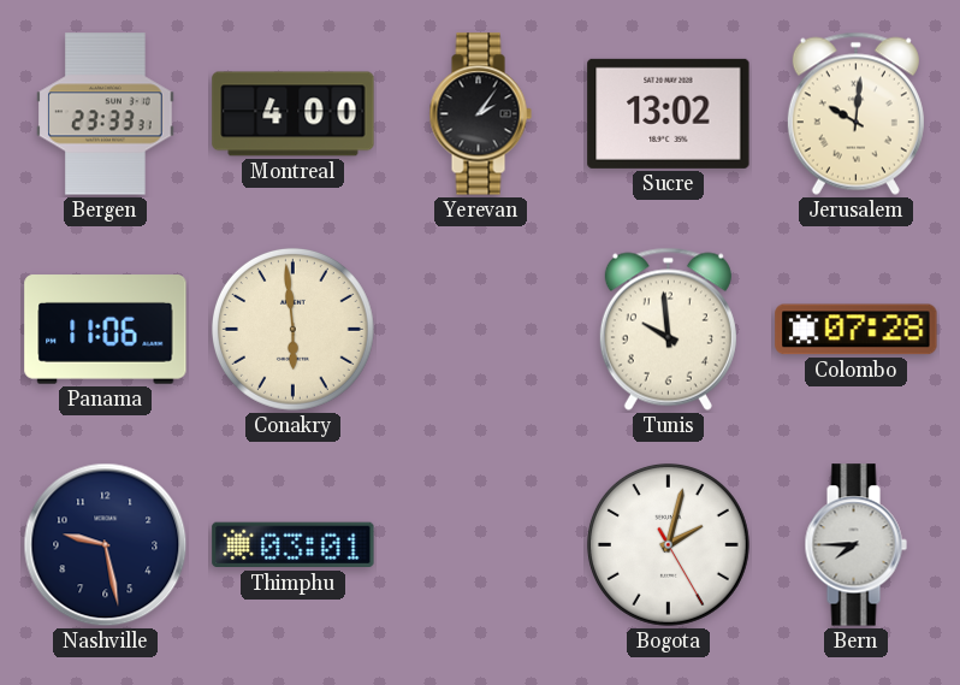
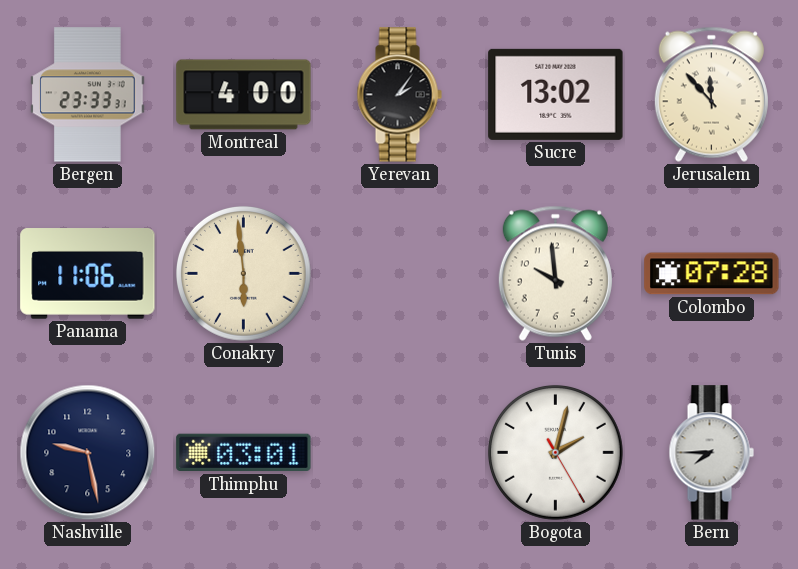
Jerusalem: 10:01 -> 11:53 (711, 94)
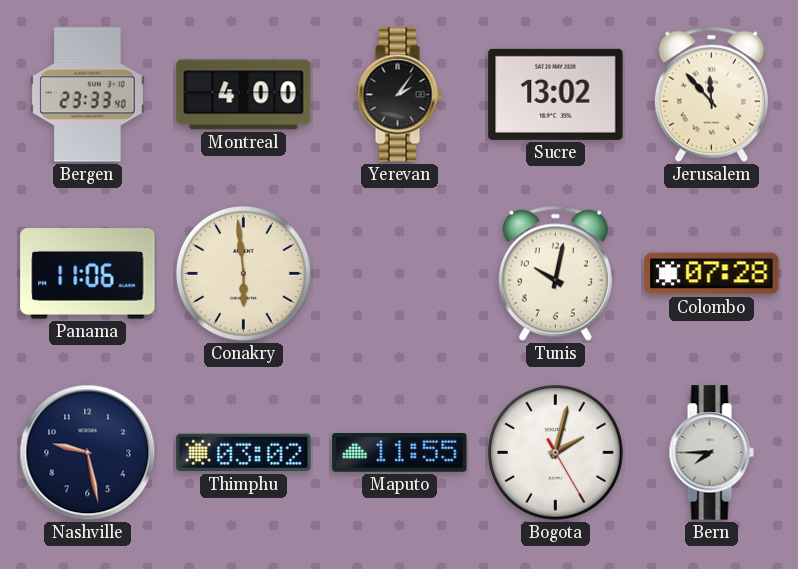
Bergen: 23:33:31 -> 23:33:40 (88, 95)
Tunis: 9:59 -> 10:02 (555, 273)
Thimphu: 03:01 -> 03:02 (244, 453)
Maputo: none -> 11:55 (400, 452)
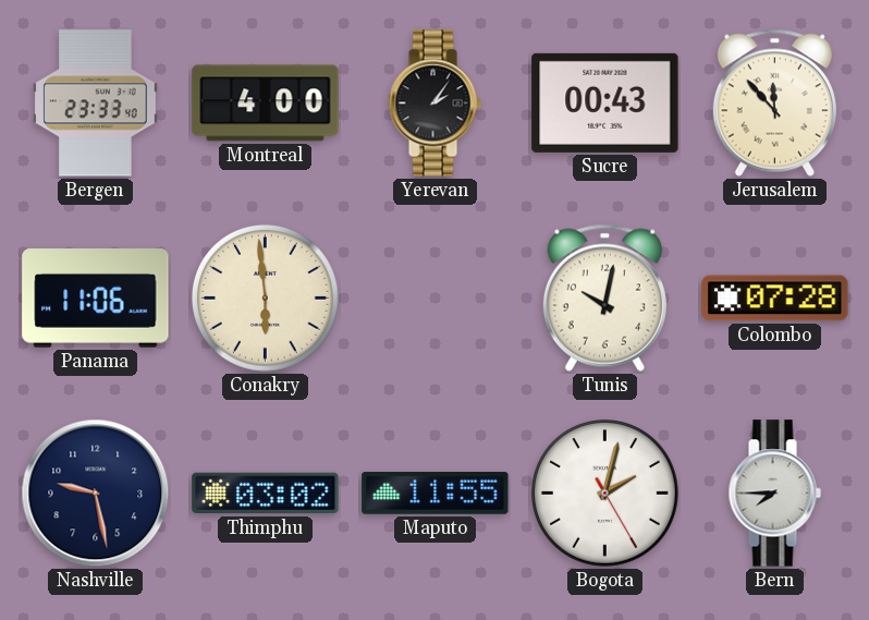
Sucre: 13:02 -> 00:43 (605, 102)
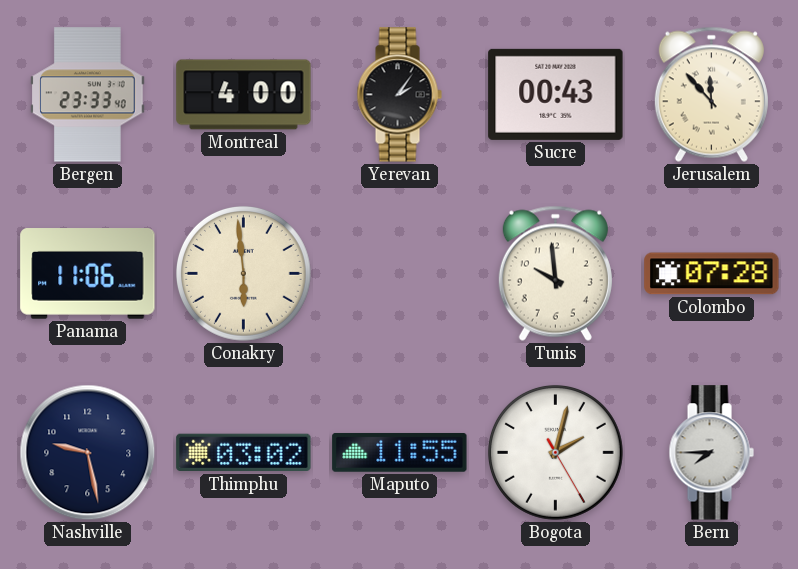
Tunis: 10:02 -> 9:59 (555, 273)
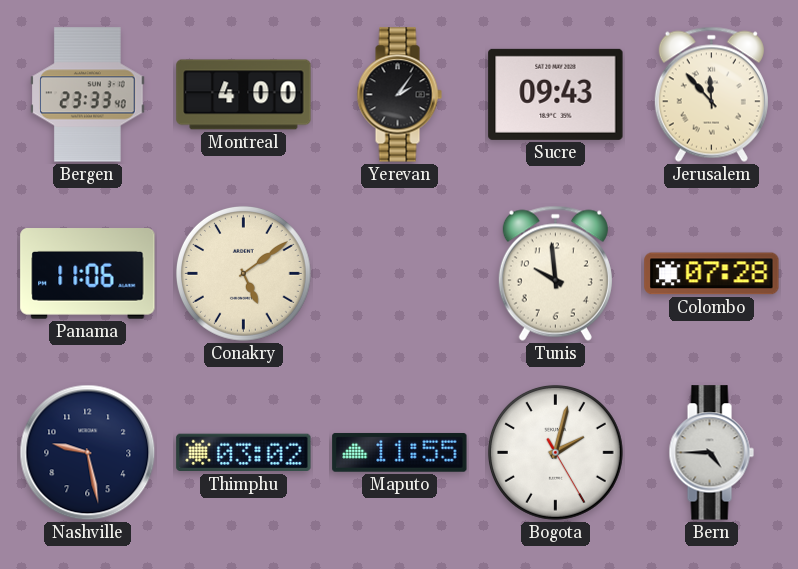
Sucre: 00:43 -> 09:43 (556, 94)
Conakry: 5:59 -> 5:09 (243, 273)
Bern: 7:45 -> 4:45 (711, 453)
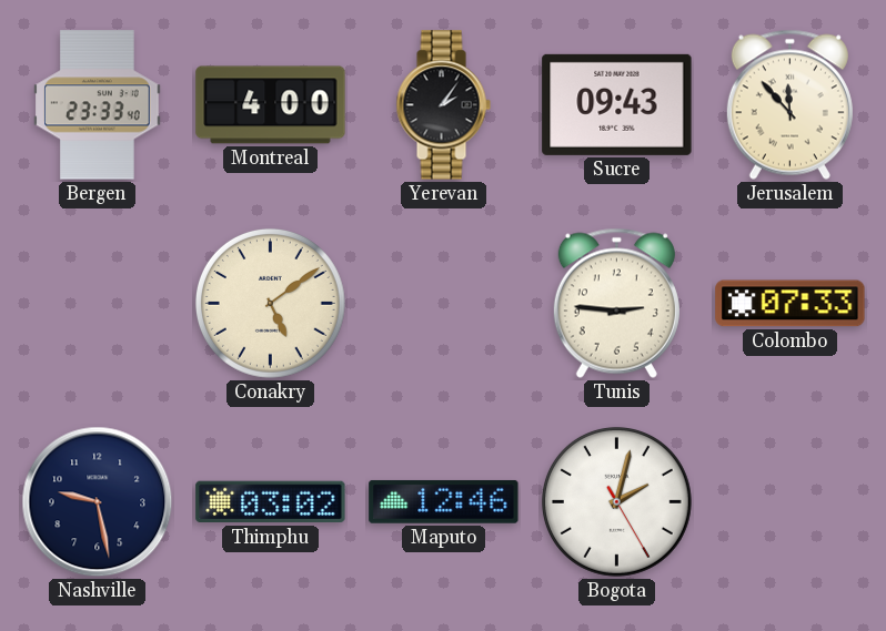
Panama: 11:06 -> none (88, 274)
Tunis: 9:59 -> 2:46 (616, 303)
Colombo: 07:28 -> 07:33 (791, 304)
Maputo: 11:55 -> 12:46 (444, 501)
Bern: 4:45 -> none (711, 453)
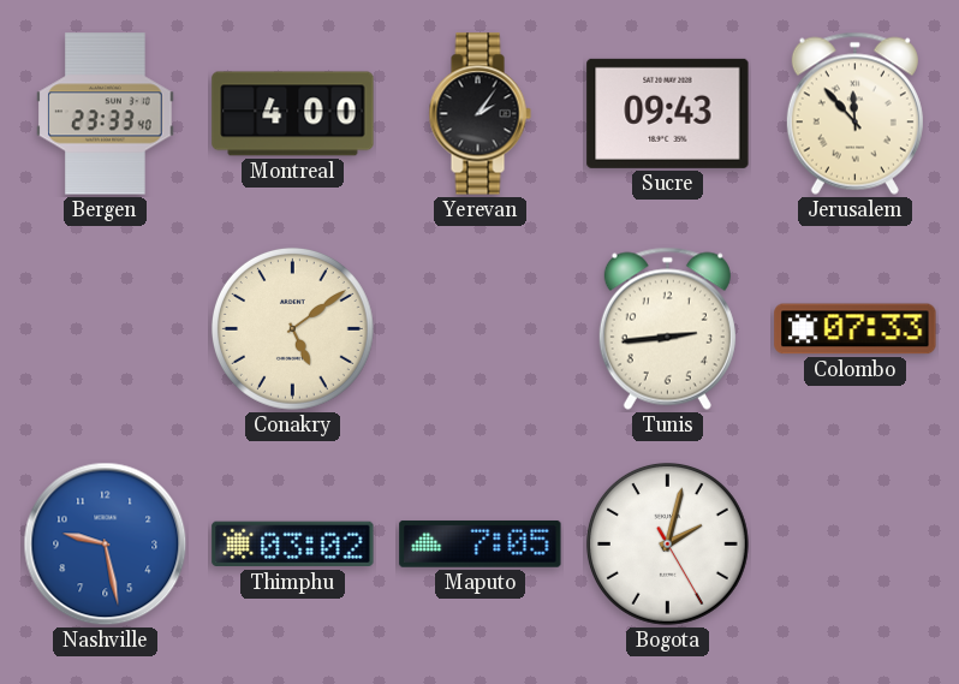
Tunis: 2:46 -> 2:44 (667, 328)
Nashville dial: navy -> blue (106, 545)
Maputo: 12:46 -> 7:05 (481, 543)
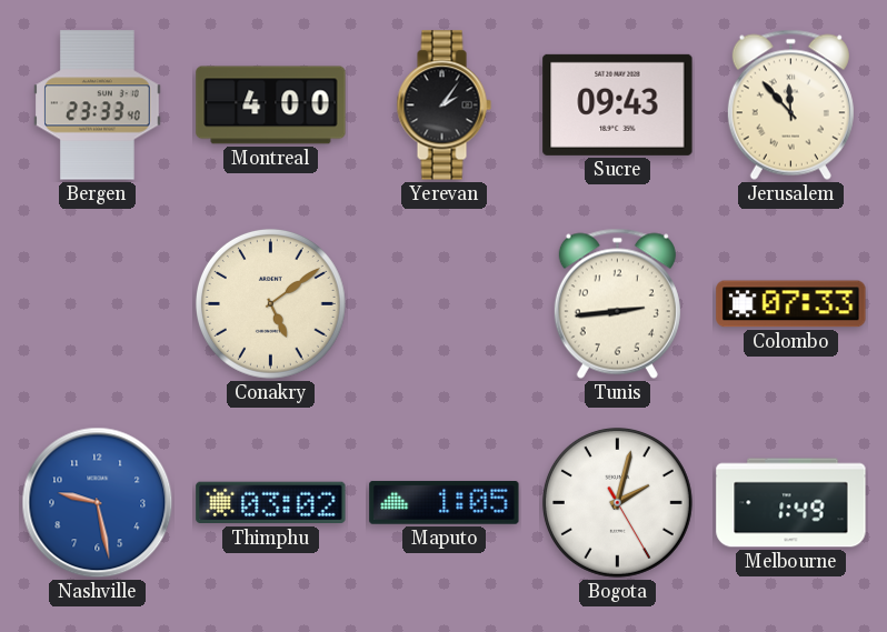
Maputo: 7:05 -> 1:05 (445, 502)
Melbourne: none -> 1:49 (791, 503)
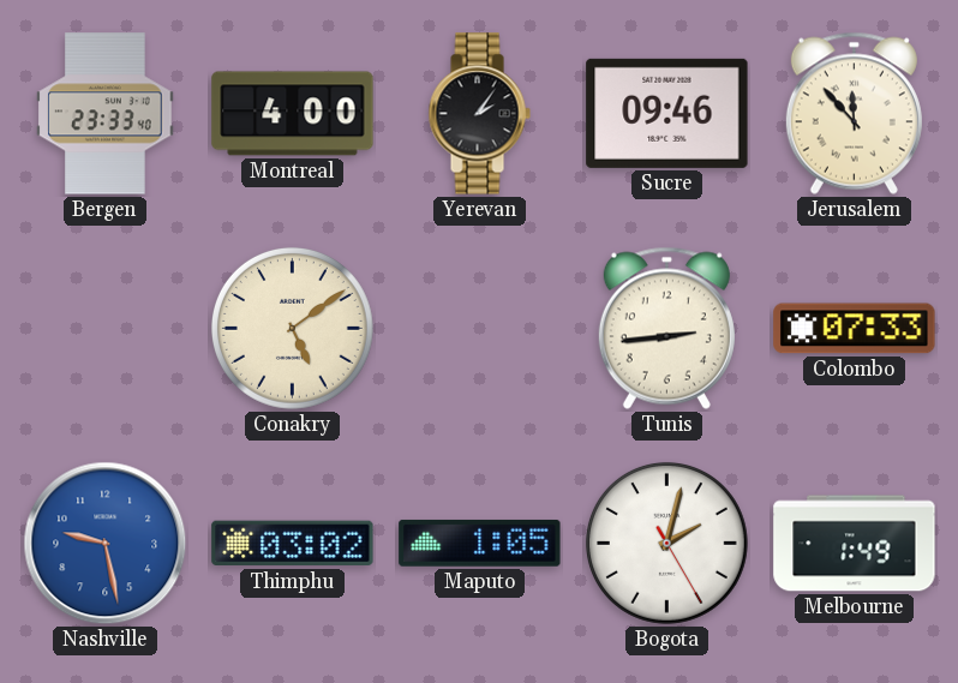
Sucre: 09:43 -> 09:46 (667, 113)
